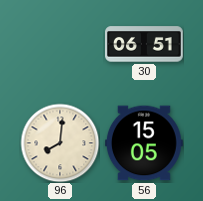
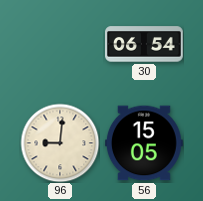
30: 06:51 -> 06:54 (145, 44)
96: 8:01 -> 9:01 (60, 143)
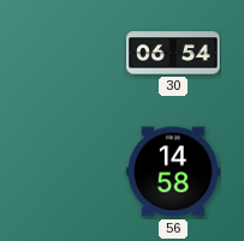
96: 9:01 -> none (60, 143)
56: 15:05 -> 14:58 (173, 171)
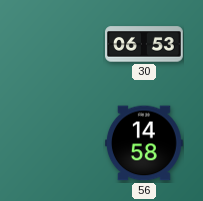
30: 06:54 -> 06:53 (145, 44)
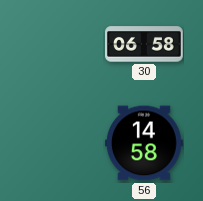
30: 06:53 -> 06:58 (145, 44)
